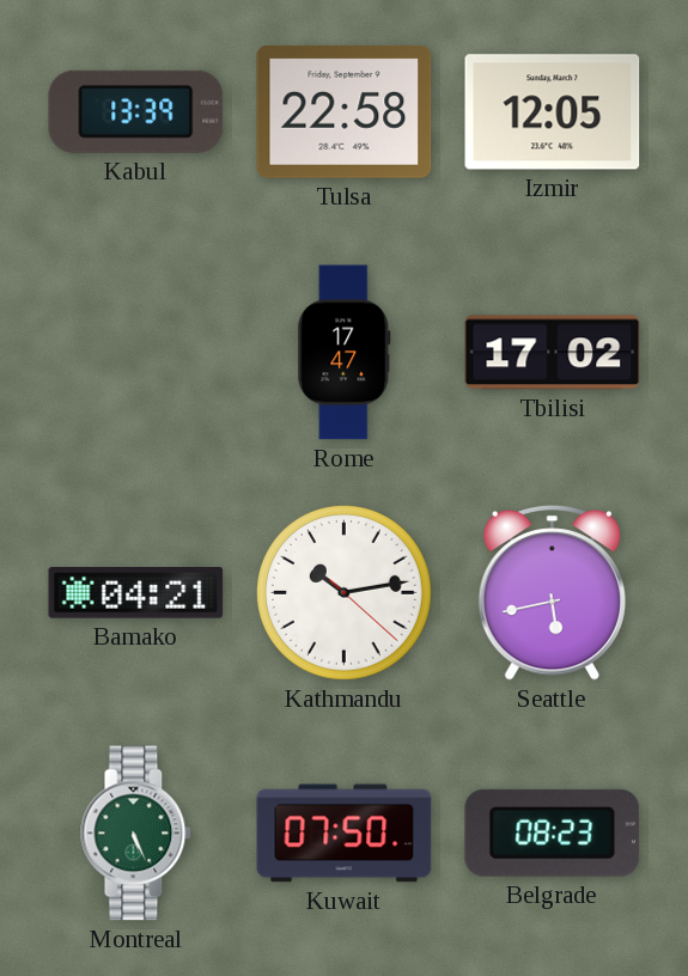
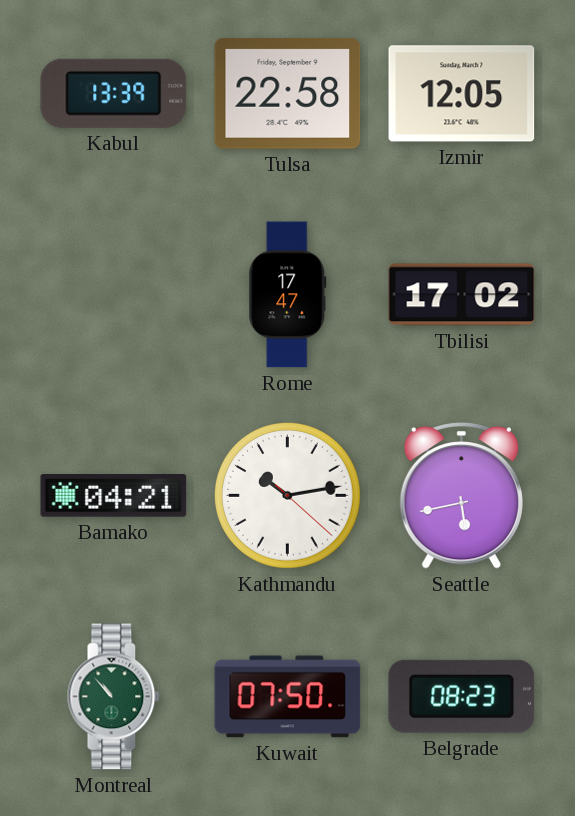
Montreal: 5:26 -> 10:53 (114, 697)
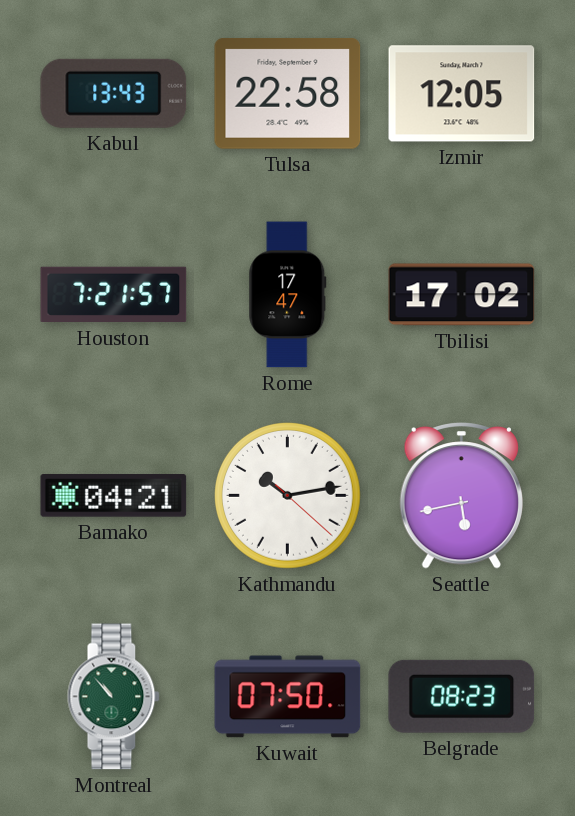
Kabul: 13:39 -> 13:43 (114, 93)
Houston: none -> 7:21 (114, 295)
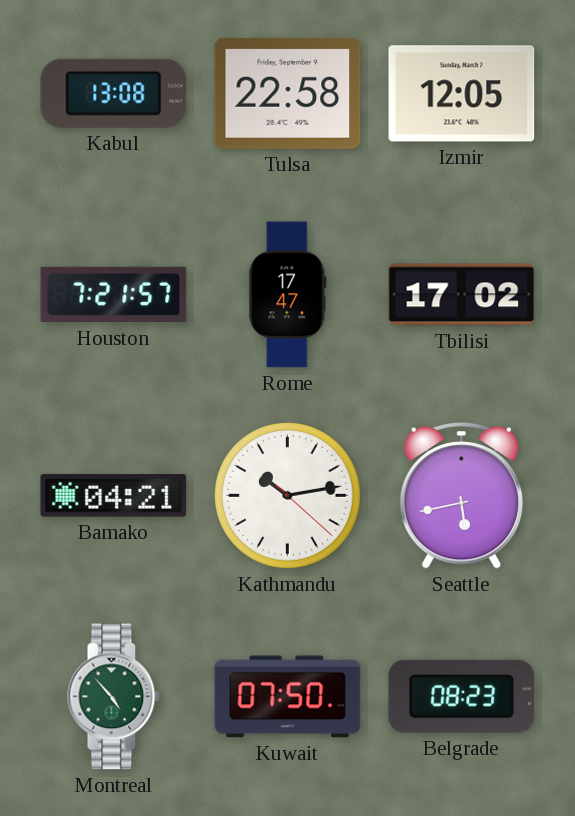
Kabul: 13:43 -> 13:08 (114, 93)
Montreal: 10:53 -> 4:53 (114, 697)
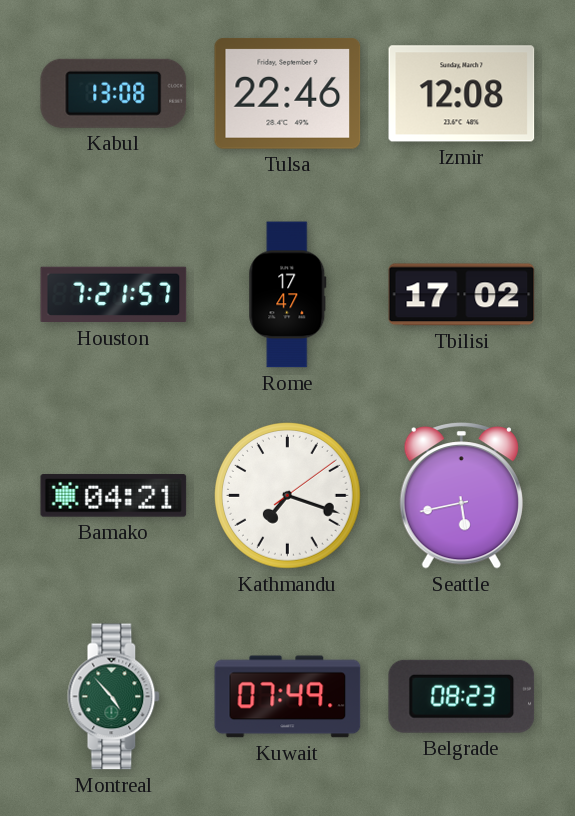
Tulsa: 22:58 -> 22:46 (288, 94)
Izmir: 12:05 -> 12:08 (462, 94)
Kathmandu: 10:13 -> 7:18 (288, 496)
Kuwait: 07:50 -> 07:49 (288, 697)
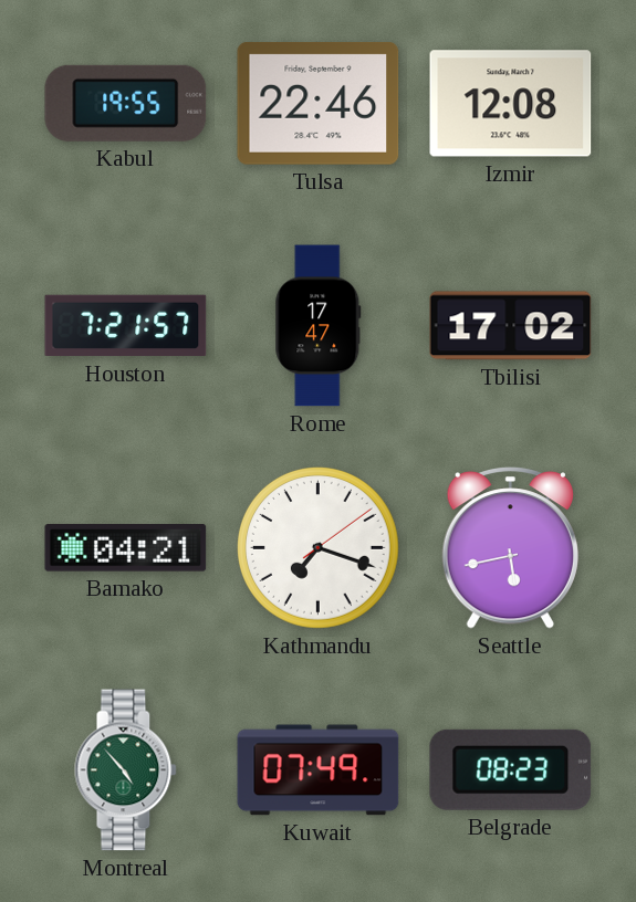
Kabul: 13:08 -> 19:55 (126, 103)
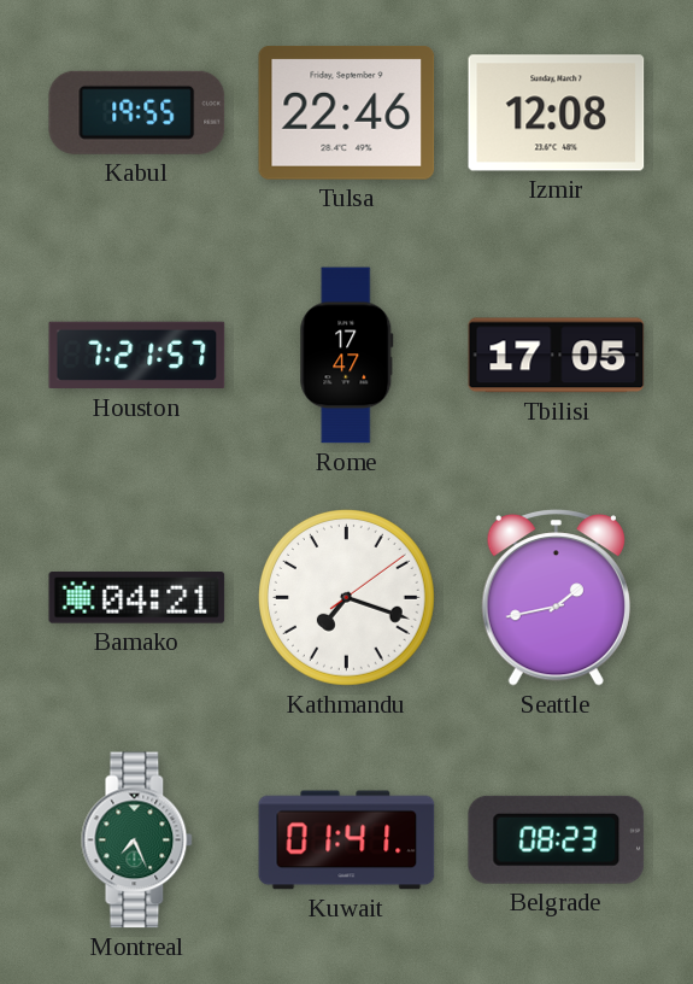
Tbilisi: 17:02 -> 17:05 (557, 356)
Seattle: 5:43 -> 1:43 (556, 598)
Montreal: 4:53 -> 7:26 (137, 840)
Kuwait: 07:49 -> 01:41 (347, 840)
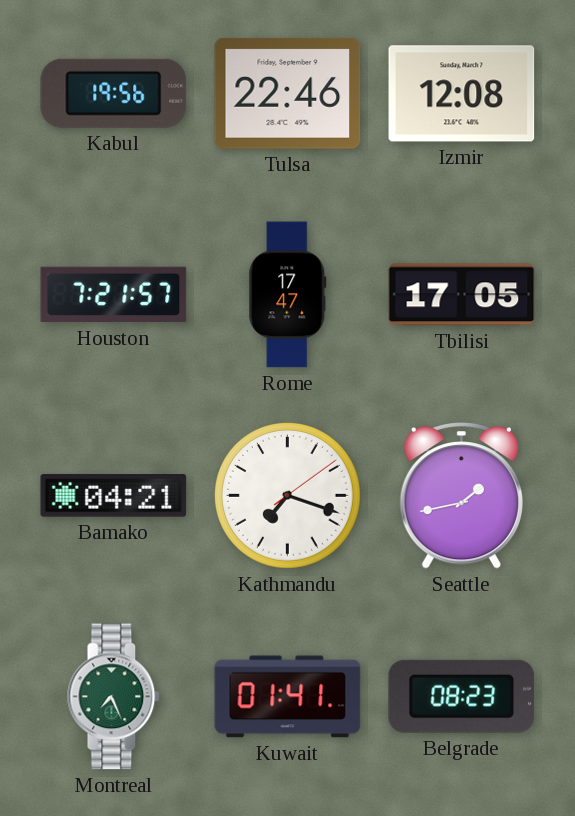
Kabul: 19:55 -> 19:56 (114, 93)
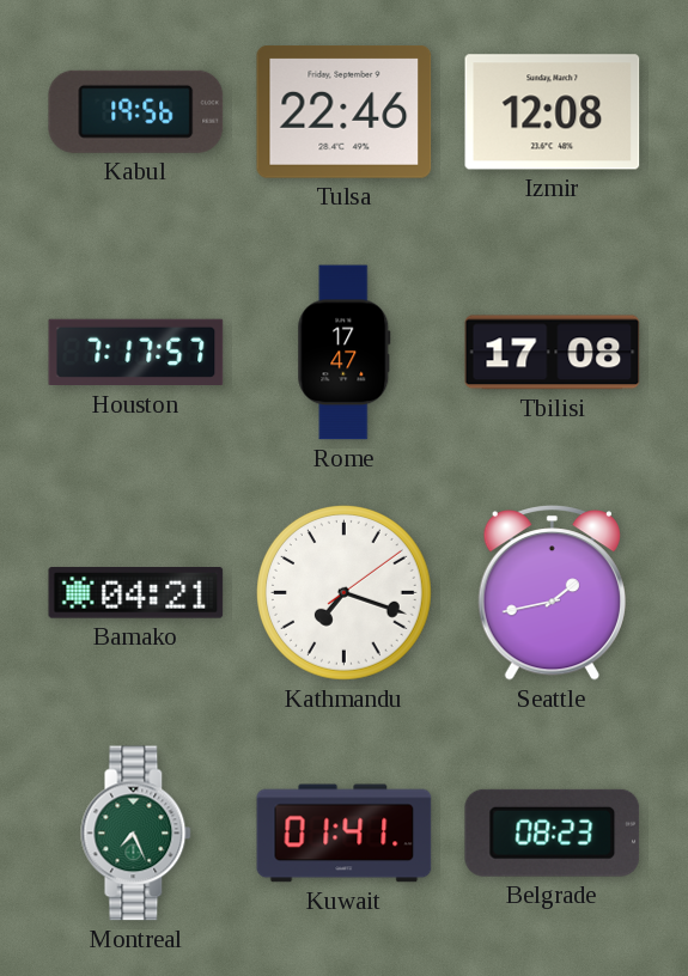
Houston: 7:21 -> 7:17 (136, 353)
Tbilisi: 17:05 -> 17:08 (553, 353)
